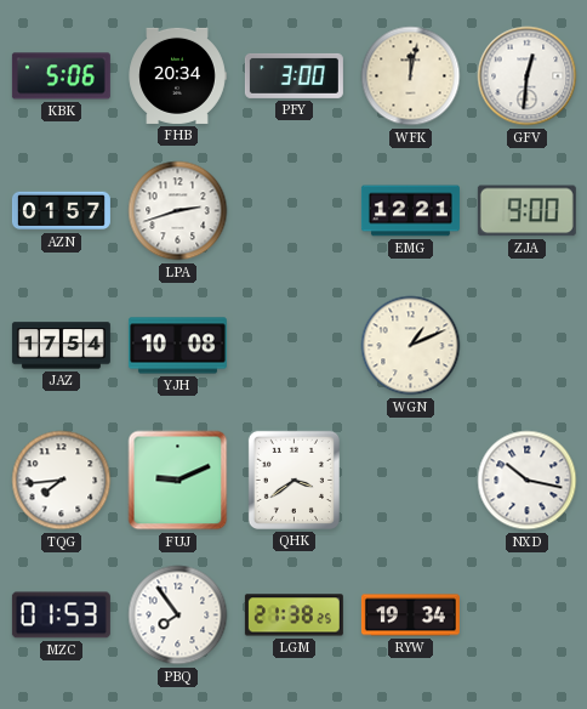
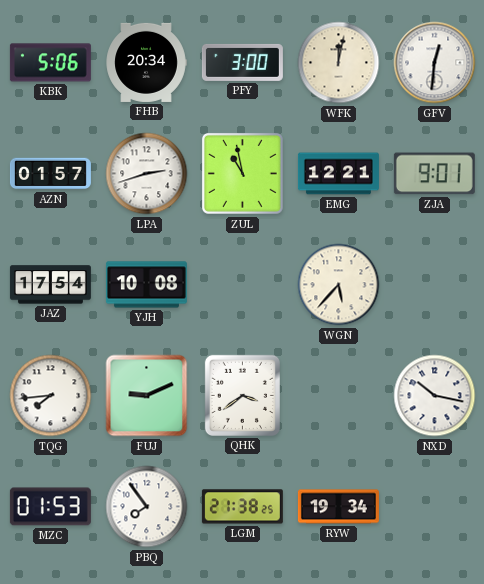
ZUL: none -> 10:58 (242, 173)
ZJA: 9:00 -> 9:01 (434, 174)
WGN: 1:11 -> 5:37 (339, 285)
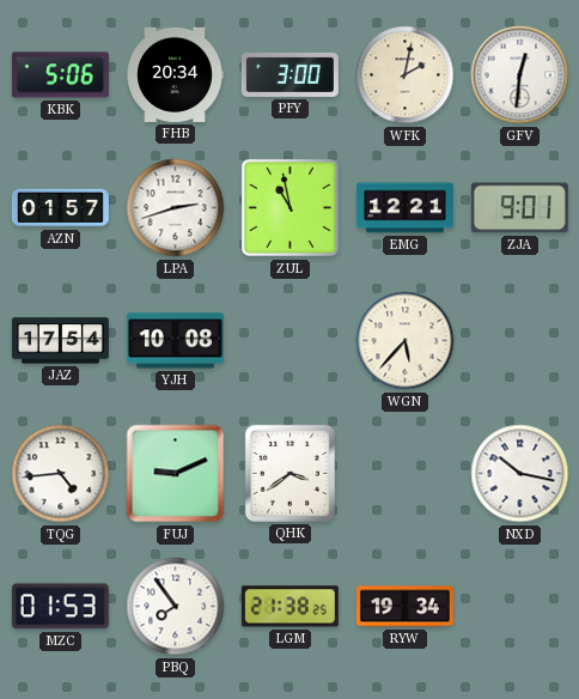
WFK: 12:02 -> 2:02 (406, 75)
TQG: 7:44 -> 4:44 (61, 474)
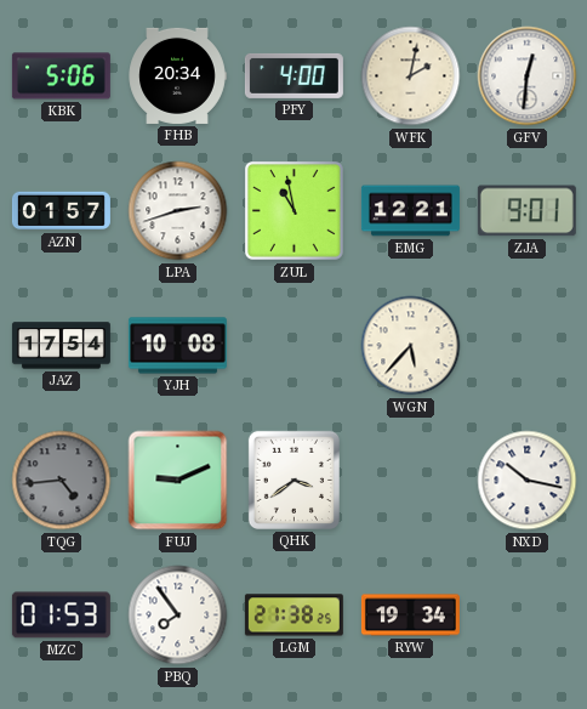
PFY: 3:00 -> 4:00 (293, 75)
TQG dial: white -> grey (62, 481)
